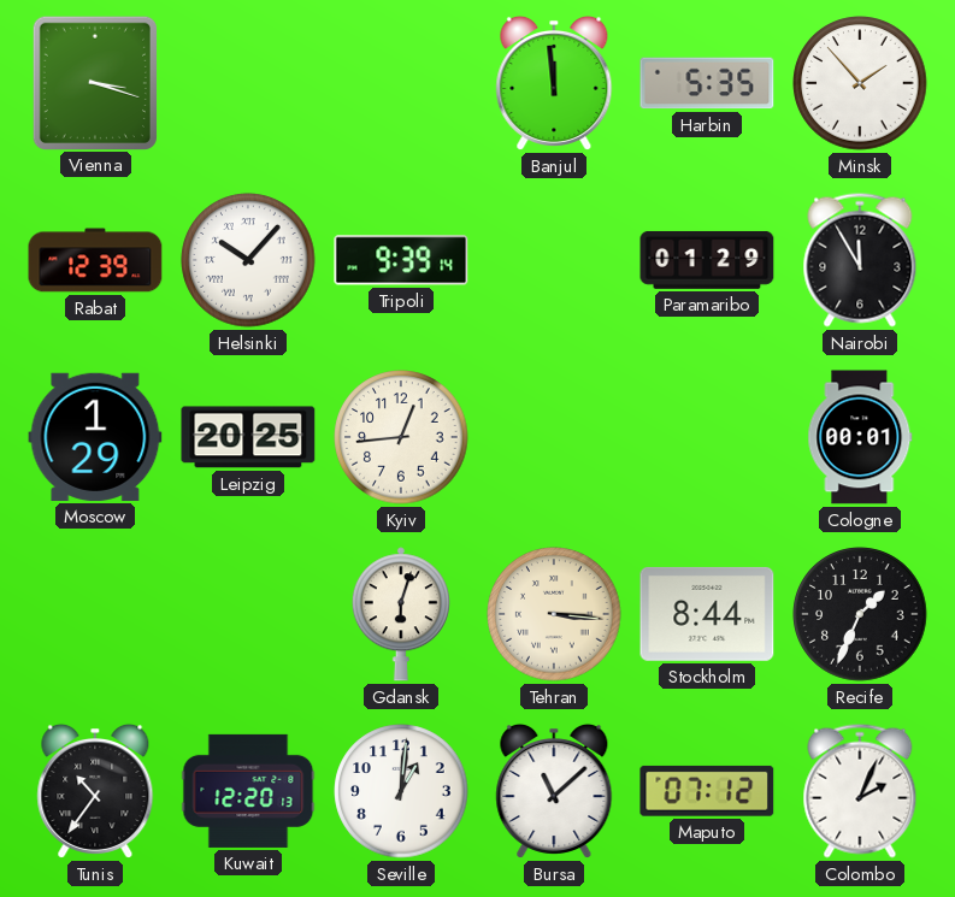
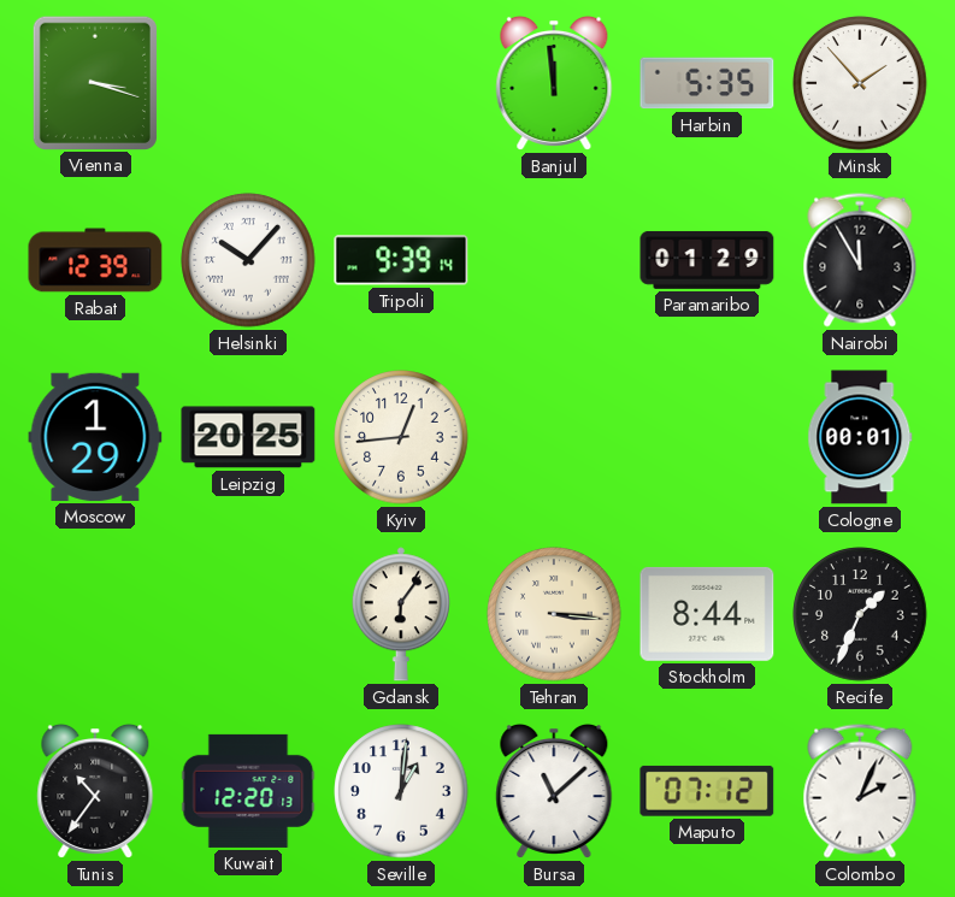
Gdansk: 6:03 -> 6:06 (401, 614)
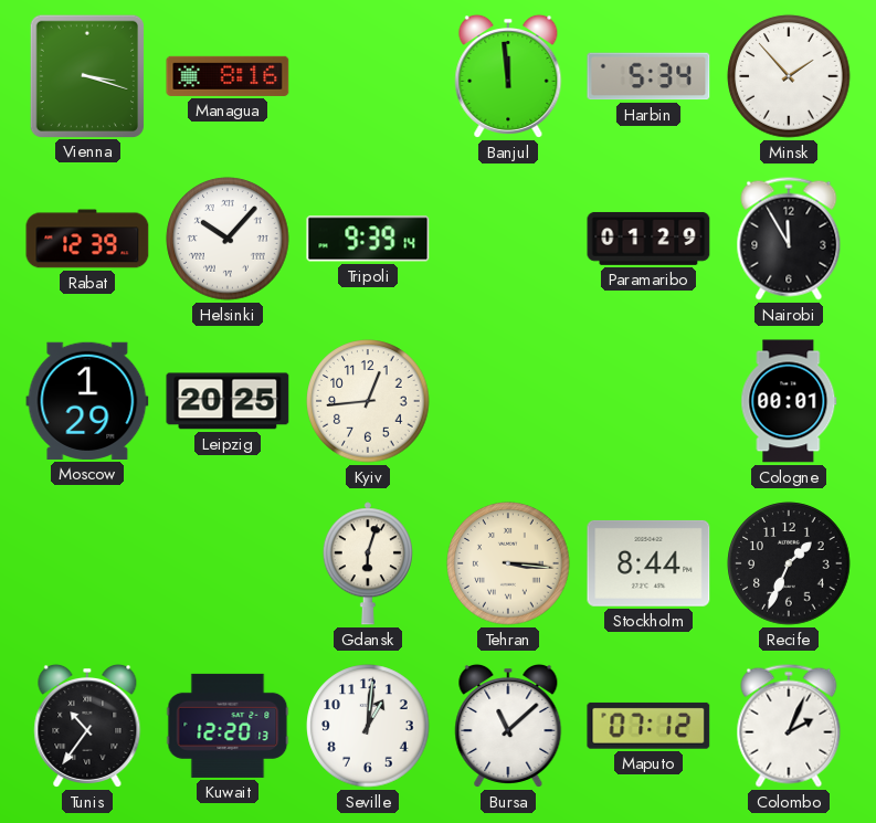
Managua: none -> 8:16 (228, 76)
Harbin: 5:35 -> 5:34 (648, 76)
Gdansk: 6:06 -> 6:03 (368, 563)
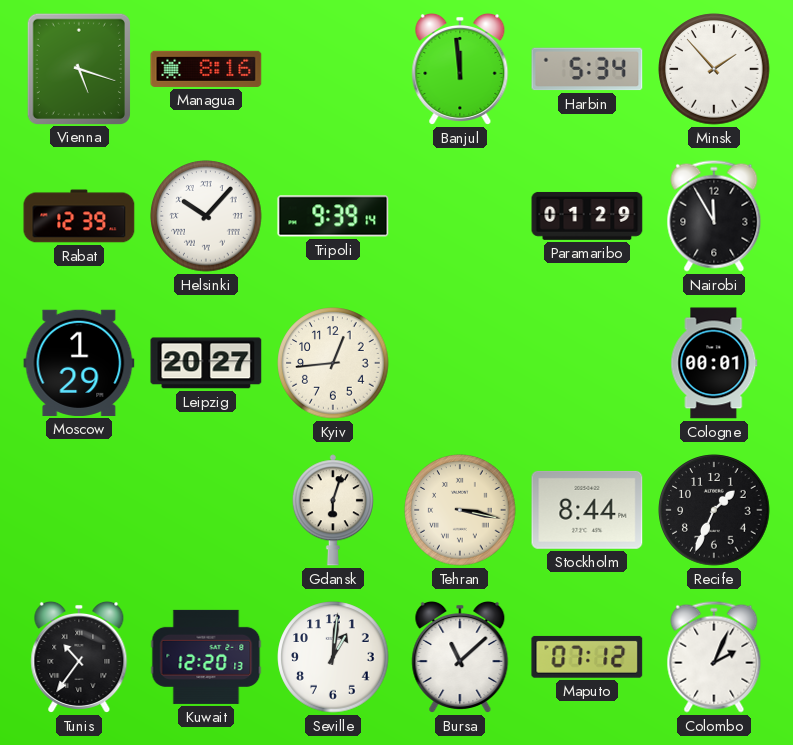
Vienna: 3:18 -> 5:18 (78, 68)
Leipzig: 20:25 -> 20:27 (206, 363)
Tehran: 3:16 -> 3:17 (460, 510)
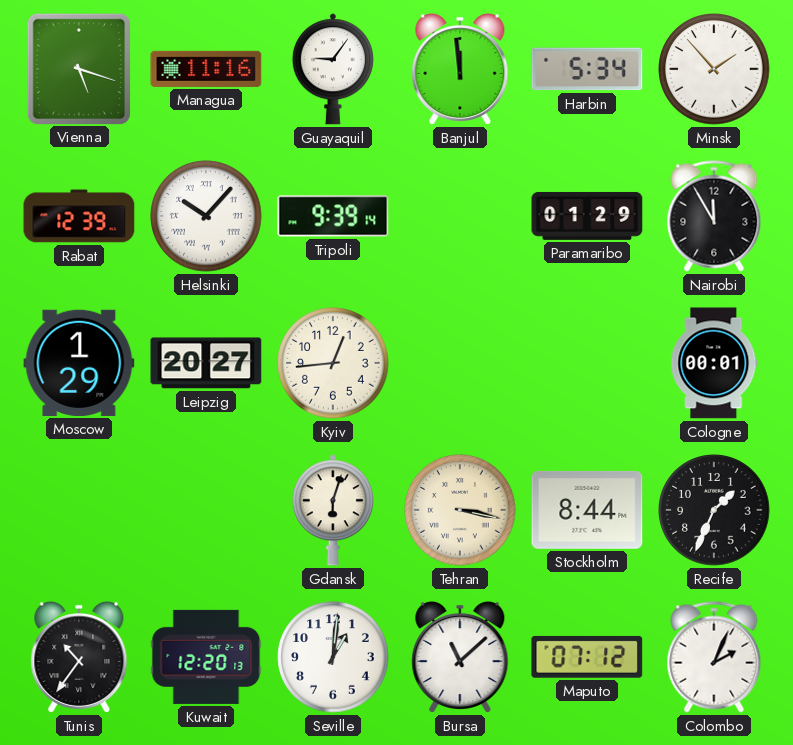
Managua: 8:16 -> 11:16 (206, 69)
Guayaquil: none -> 9:06 (333, 69)
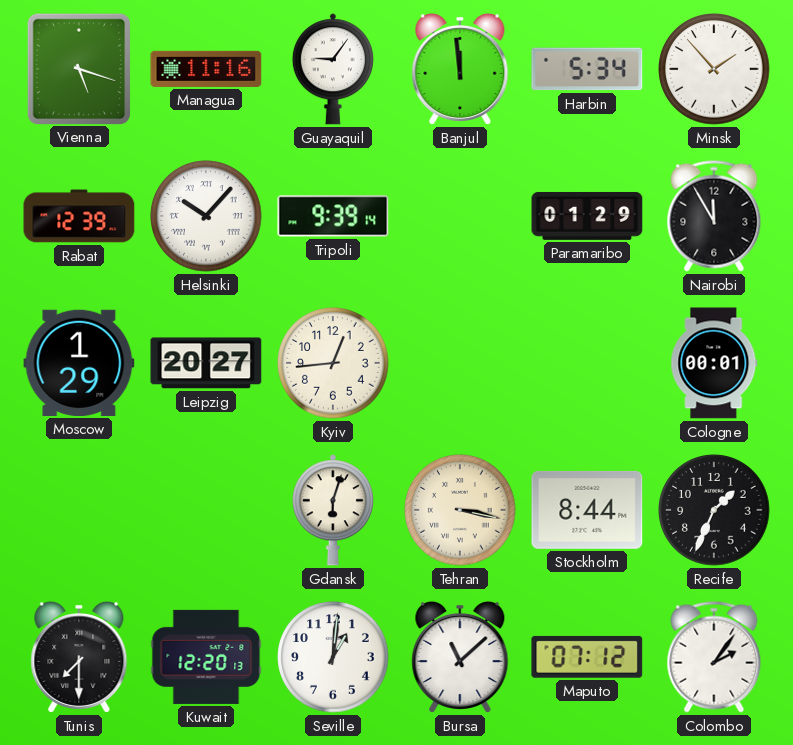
Tunis: 10:36 -> 7:30 (79, 657)
Colombo: 2:04 -> 2:06 (714, 657)
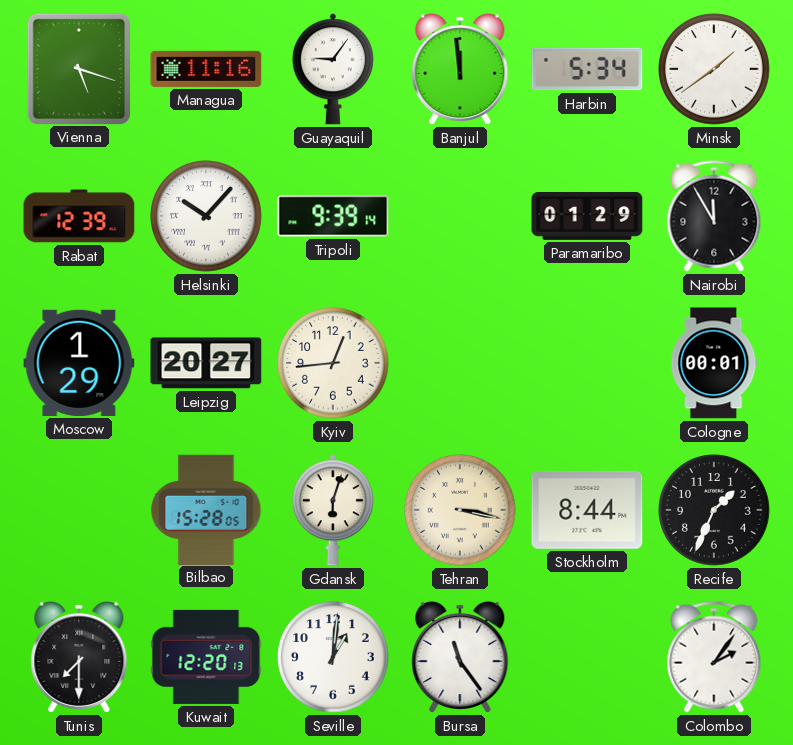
Minsk: 1:53 -> 1:39 (714, 69)
Bilbao: none -> 15:28 (206, 509)
Bursa: 11:08 -> 11:24 (460, 657)
Maputo: 07:12 -> none (587, 657)
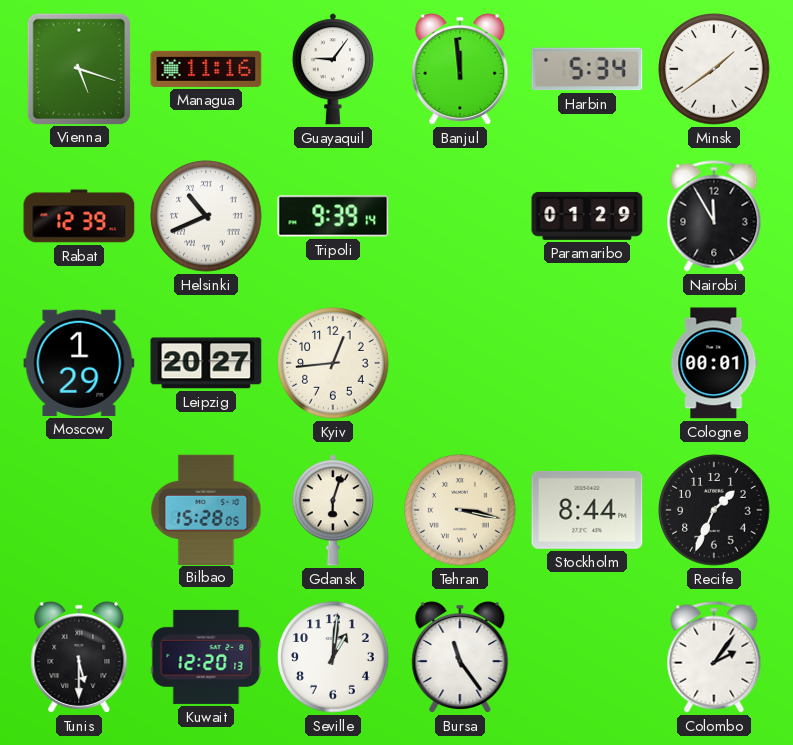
Helsinki: 10:07 -> 10:41 (206, 216)
Tunis: 7:30 -> 5:30 (79, 657)
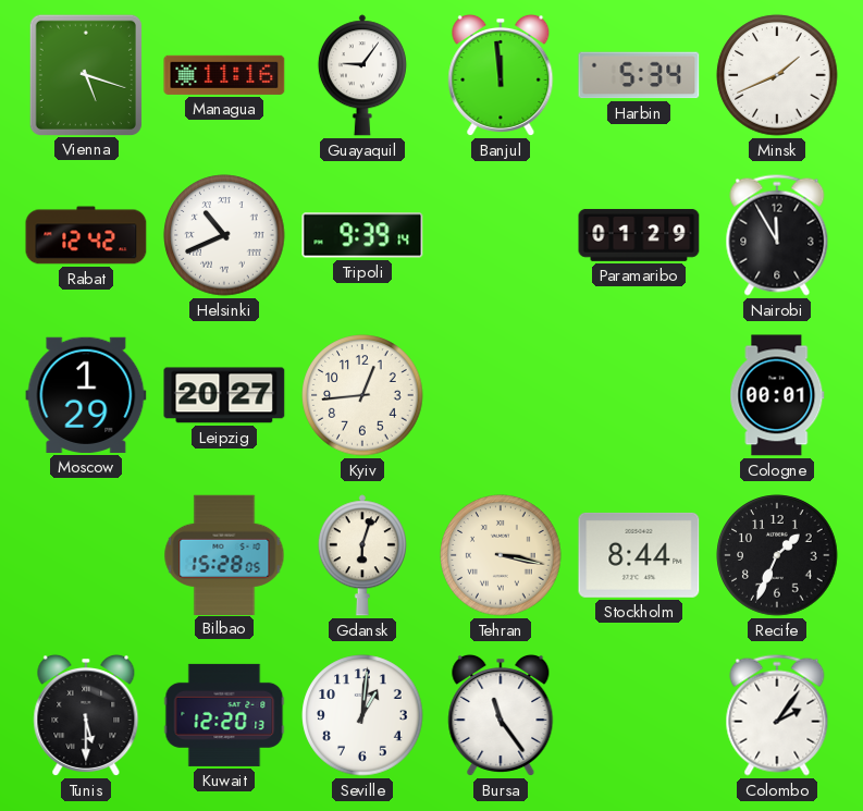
Minsk: 1:39 -> 1:41 (777, 75)
Rabat: 12:39 -> 12:42 (86, 235)
